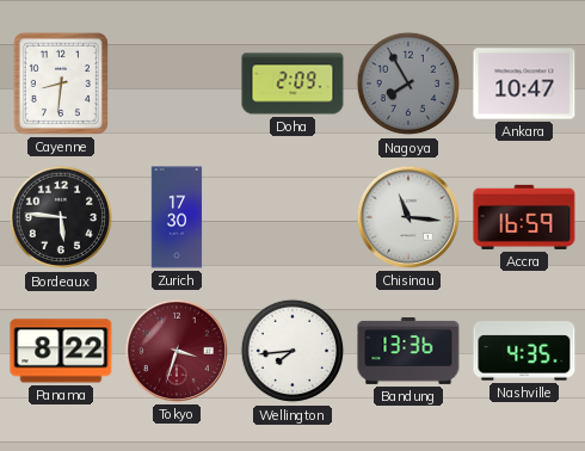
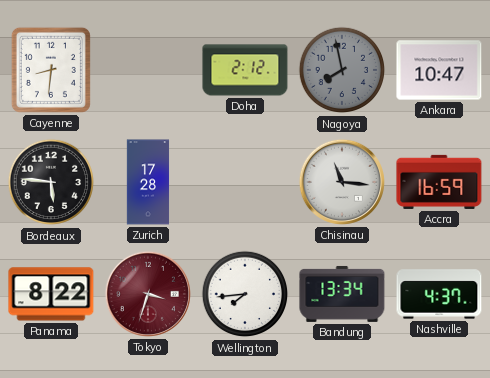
Doha: 2:09 -> 2:12 (245, 70)
Nagoya: 7:55 -> 7:58 (342, 70)
Zurich: 17:30 -> 17:28 (148, 182)
Bandung: 13:36 -> 13:34 (342, 294)
Nashville: 4:35 -> 4:37 (439, 294)
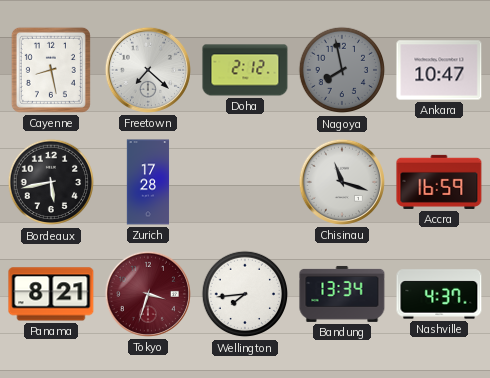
Cayenne: 8:31 -> 8:28 (51, 70)
Freetown: none -> 7:22 (148, 70)
Bordeaux: 5:46 -> 5:43 (51, 182)
Chisinau: 11:16 -> 11:18 (342, 182)
Panama: 8:22 -> 8:21 (51, 294)
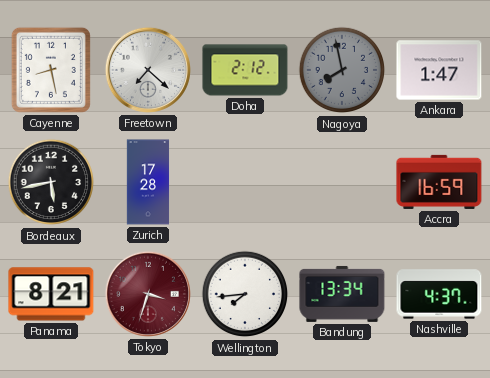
Ankara: 10:47 -> 1:47 (439, 70)
Chisinau: 11:18 -> none (342, 182)
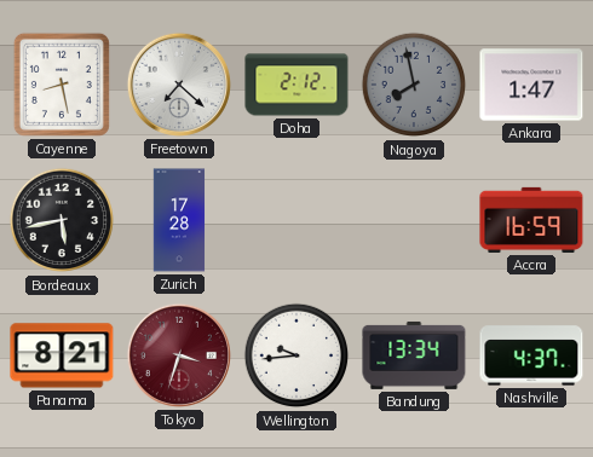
Wellington: 7:44 -> 9:44 (296, 355)
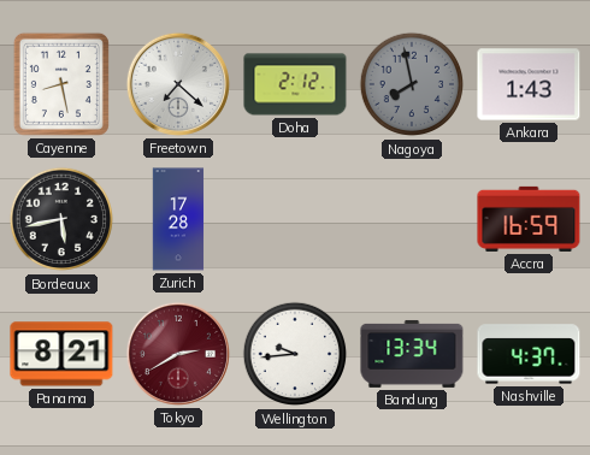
Ankara: 1:47 -> 1:43 (529, 84)
Tokyo: 3:33 -> 2:40 (178, 354)
